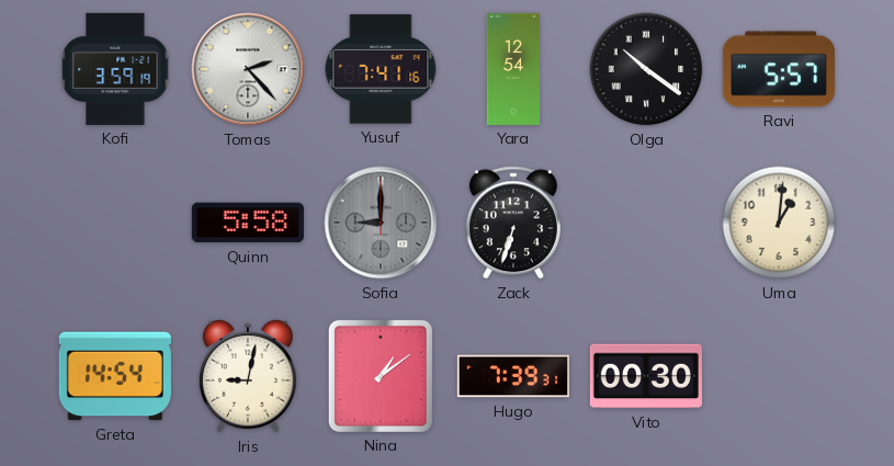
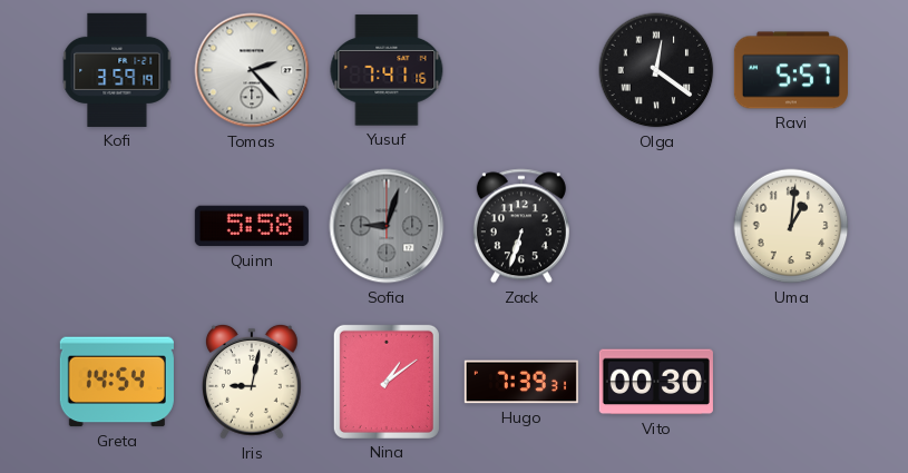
Yara: 12:54 -> none (513, 69)
Olga: 10:21 -> 12:21 (656, 70)
Sofia: 9:00 -> 9:03 (387, 226)
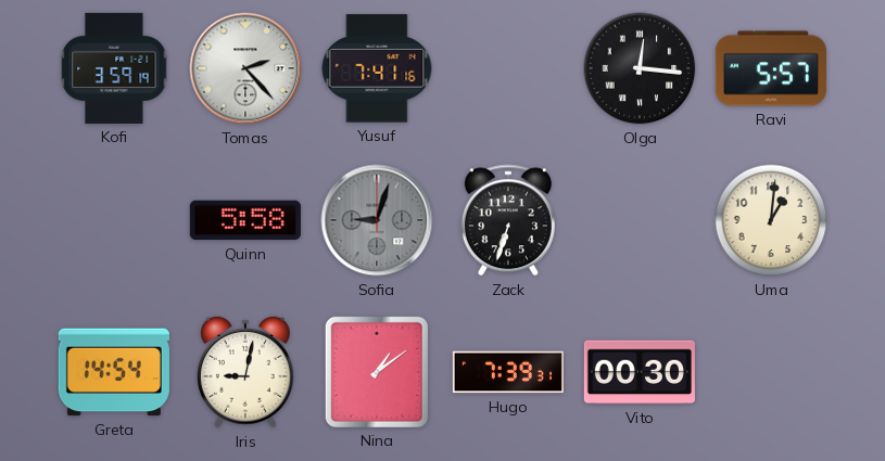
Olga: 12:21 -> 12:16 (640, 68)
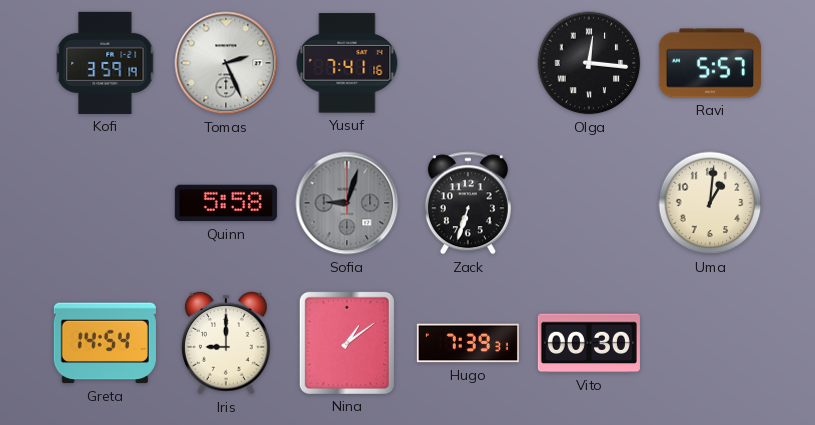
Tomas: 2:23 -> 2:26 (226, 63)
Iris: 9:02 -> 9:00 (226, 343)
